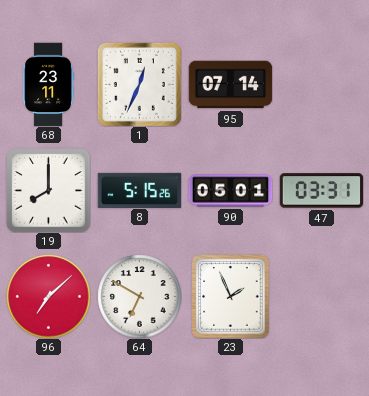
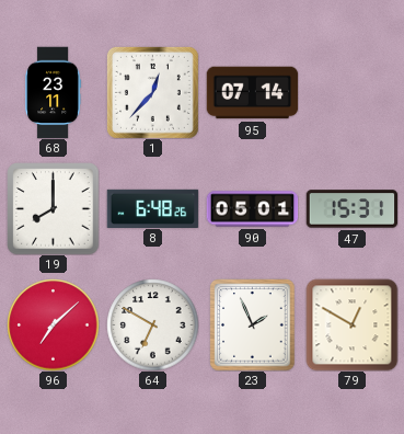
1: 12:34 -> 12:37 (152, 92)
8: 5:15 -> 6:48 (152, 208)
47: 03:31 -> 15:31 (351, 209)
79: none -> 12:50 (351, 324)
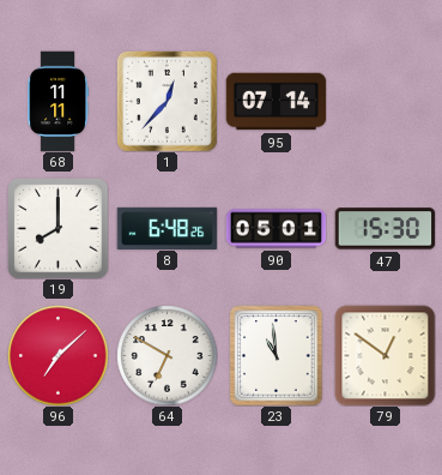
68: 23:11 -> 11:11 (59, 101)
47: 15:31 -> 15:30 (385, 229)
23: 1:56 -> 10:59 (277, 355)
79: 12:50 -> 12:51 (385, 355)
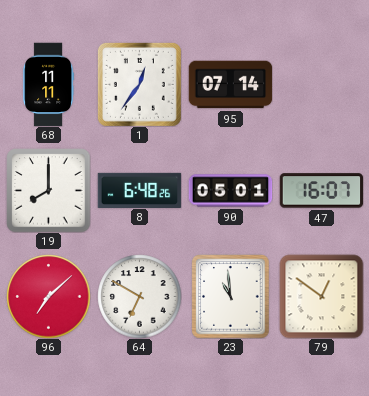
1: 12:37 -> 12:36 (139, 84)
47: 15:30 -> 16:07 (321, 191)
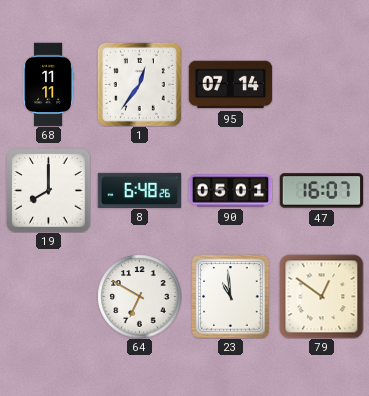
96: 7:08 -> none (48, 296)
